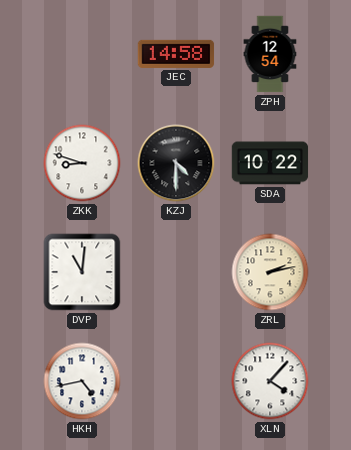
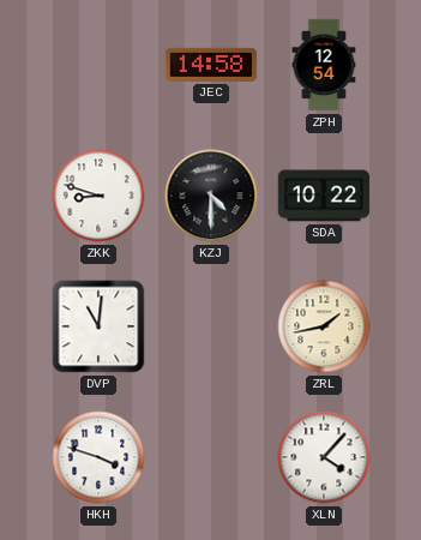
ZRL: 2:13 -> 1:43 (324, 326)
HKH: 4:43 -> 3:48 (98, 457)
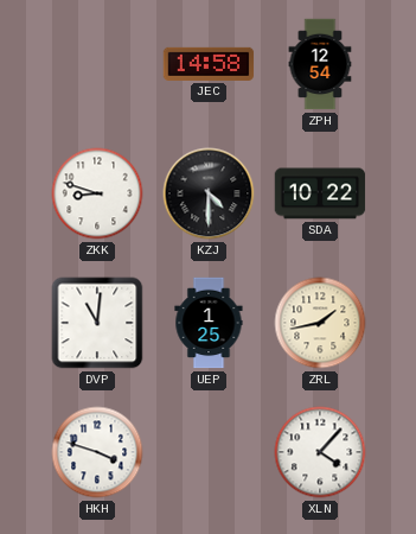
UEP: none -> 1:25 (209, 323)
